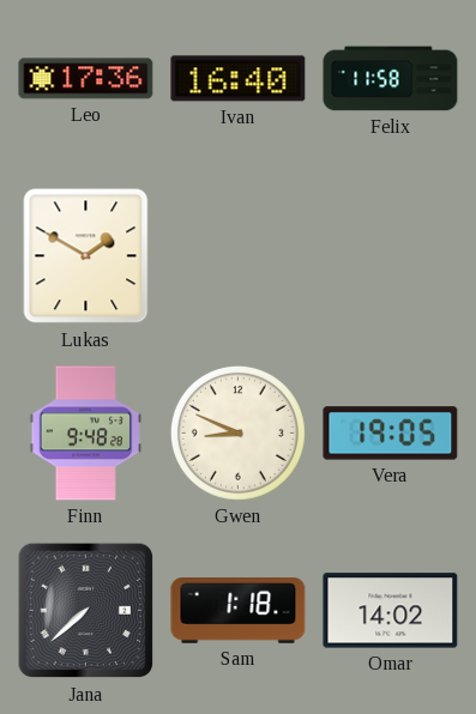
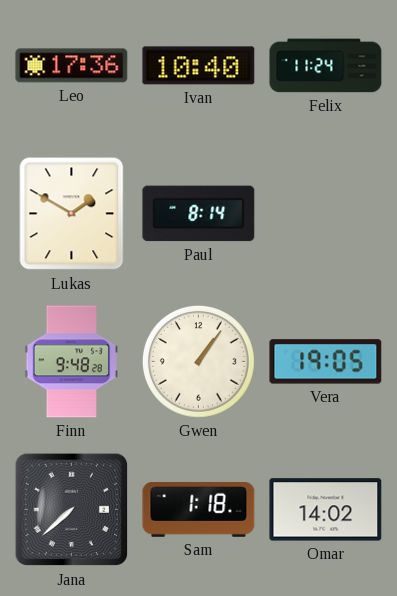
Ivan: 16:40 -> 10:40 (199, 66)
Felix: 11:58 -> 11:24 (326, 66)
Paul: none -> 8:14 (199, 214)
Gwen: 8:49 -> 1:06 (198, 361)
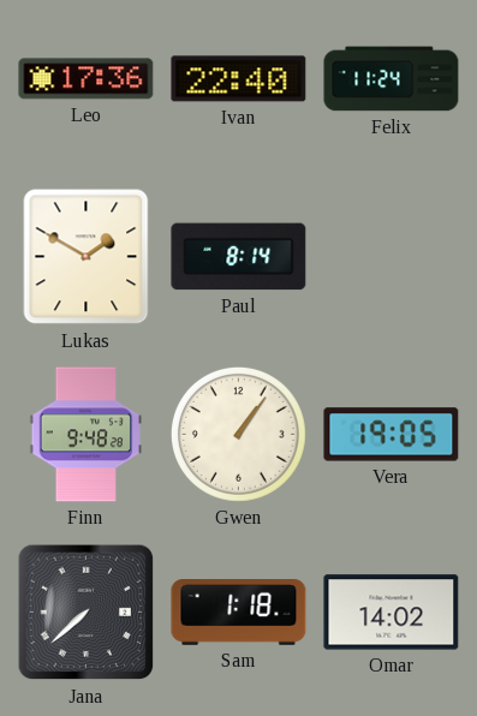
Ivan: 10:40 -> 22:40 (239, 79)
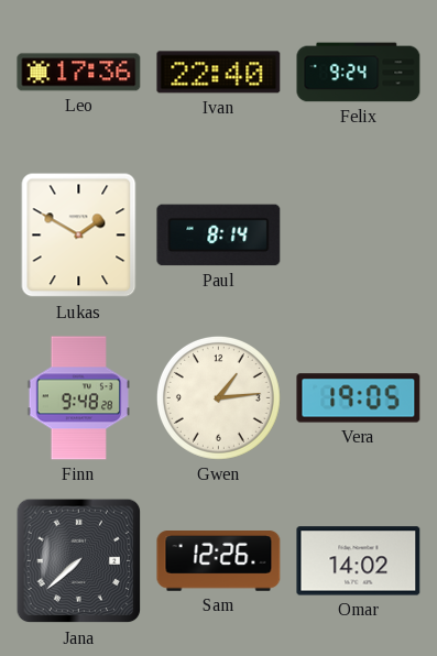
Felix: 11:24 -> 9:24 (359, 73)
Gwen: 1:06 -> 1:14 (218, 397)
Sam: 1:18 -> 12:26 (219, 561)
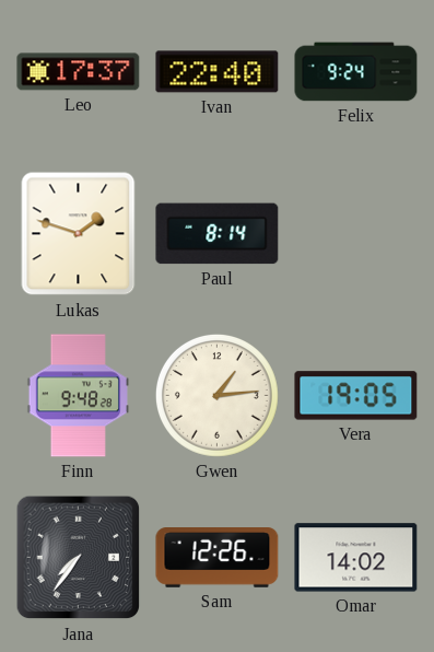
Leo: 17:36 -> 17:37 (79, 72)
Lukas: 1:50 -> 1:48 (79, 234)
Jana: 7:38 -> 7:36 (79, 558)
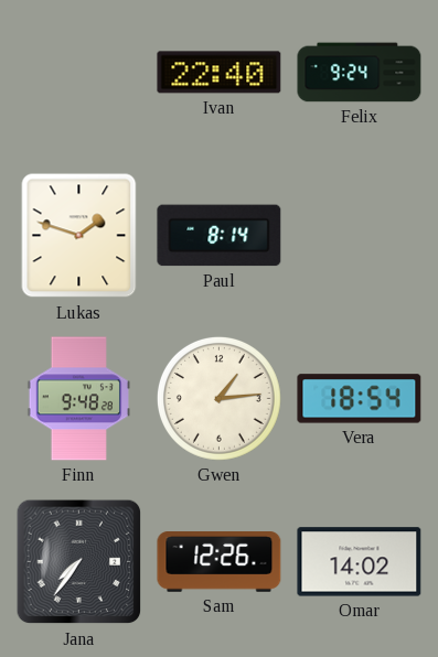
Leo: 17:37 -> none (79, 72)
Vera: 19:05 -> 18:54 (360, 399)
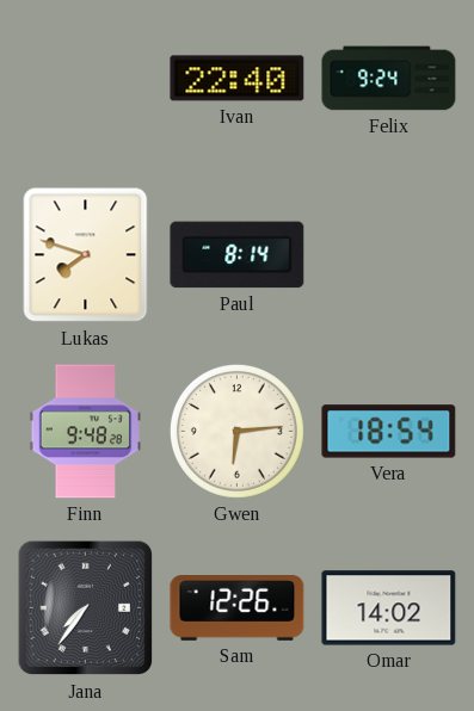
Lukas: 1:48 -> 7:48 (86, 255)
Gwen: 1:14 -> 6:14 (236, 431)
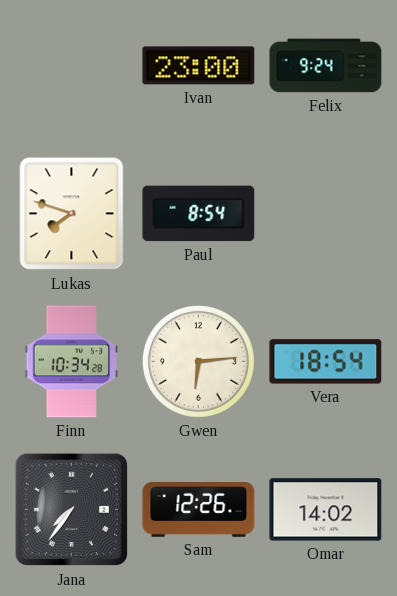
Ivan: 22:40 -> 23:00 (199, 66)
Paul: 8:14 -> 8:54 (199, 214)
Finn: 9:48 -> 10:34 (71, 362)
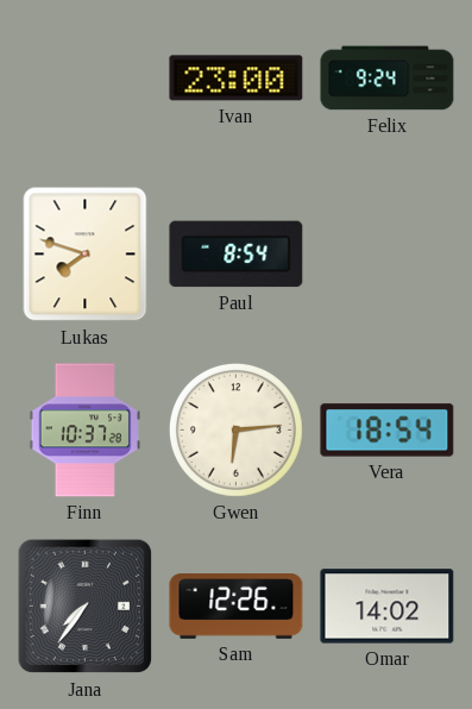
Finn: 10:34 -> 10:37 (84, 431)
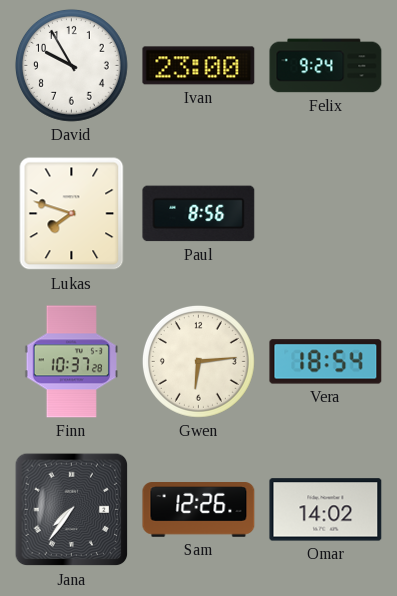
David: none -> 9:55 (71, 65)
Paul: 8:54 -> 8:56 (199, 214)
